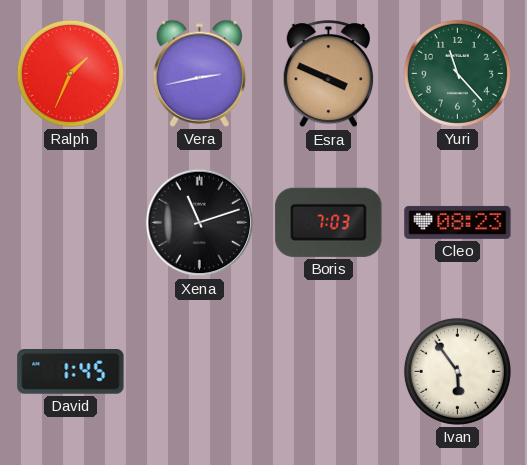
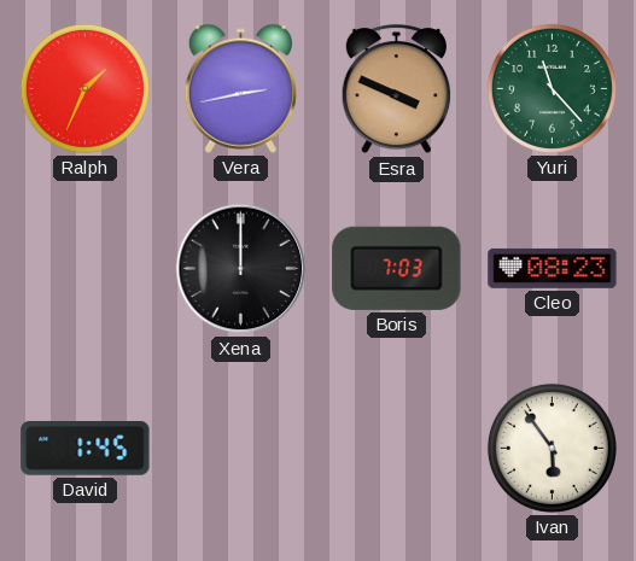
Xena: 11:12 -> 12:00 (241, 269)
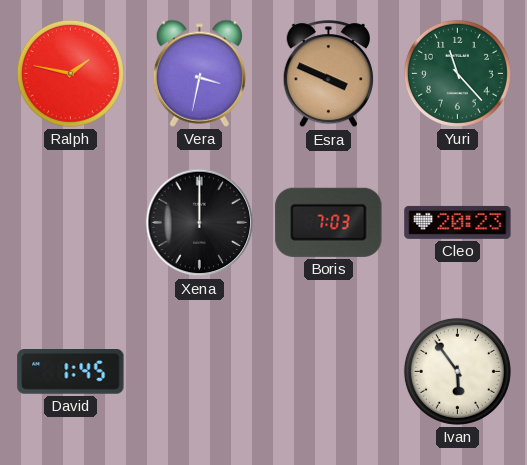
Ralph: 1:34 -> 1:47 (70, 73)
Vera: 2:43 -> 3:32 (199, 73)
Cleo: 08:23 -> 20:23 (458, 222)
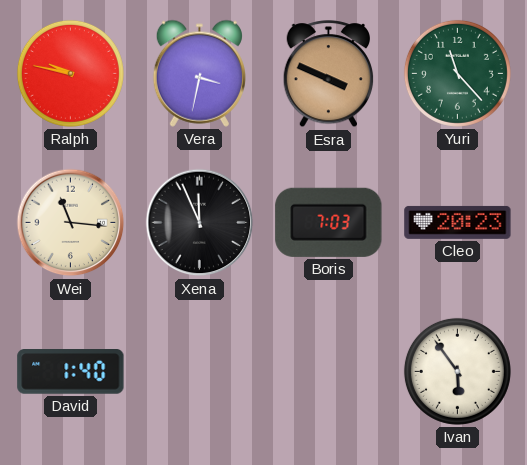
Ralph: 1:47 -> 9:47 (70, 73)
Wei: none -> 11:16 (71, 223)
Xena: 12:00 -> 11:56 (200, 223)
David: 1:45 -> 1:40 (71, 372)
